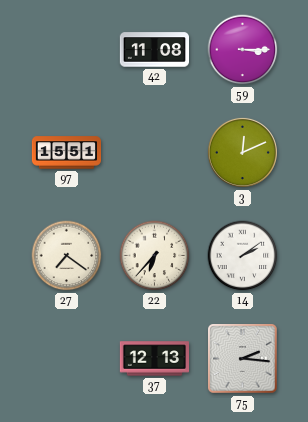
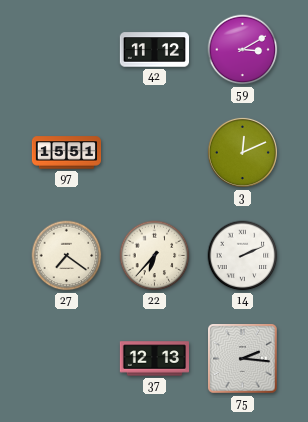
42: 11:08 -> 11:12 (154, 50)
59: 3:15 -> 3:10 (243, 50)
14: 2:09 -> 2:11 (243, 256)
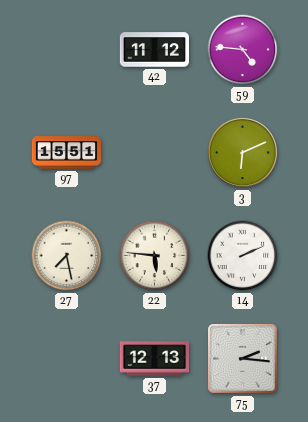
59: 3:10 -> 4:46 (243, 50)
3: 12:11 -> 6:11 (242, 152)
27: 7:21 -> 7:28 (67, 256)
22: 6:37 -> 5:46 (155, 256)
